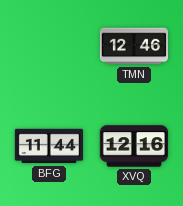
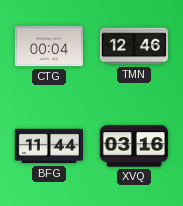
CTG: none -> 00:04 (48, 46)
XVQ: 12:16 -> 03:16 (134, 146)
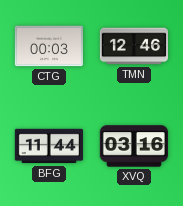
CTG: 00:04 -> 00:03 (48, 46)
